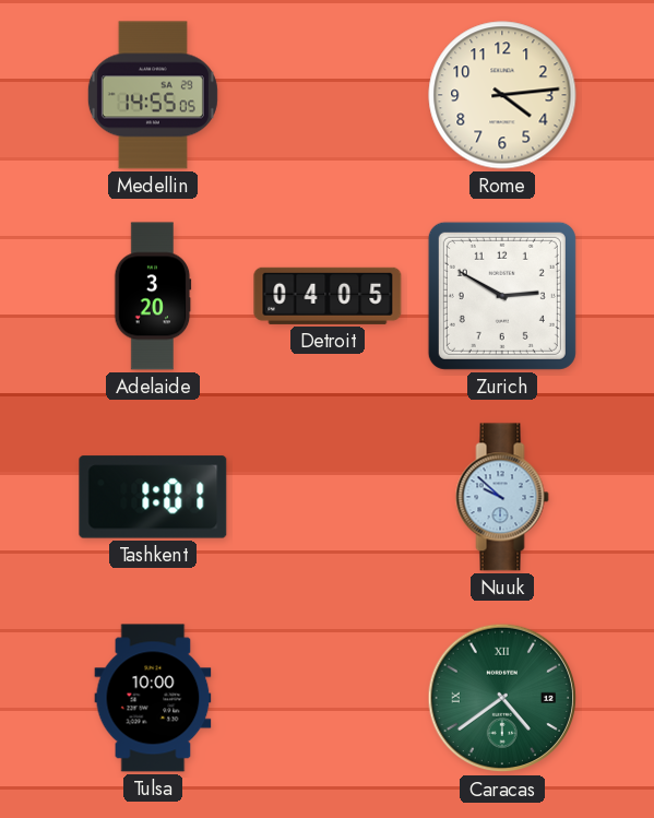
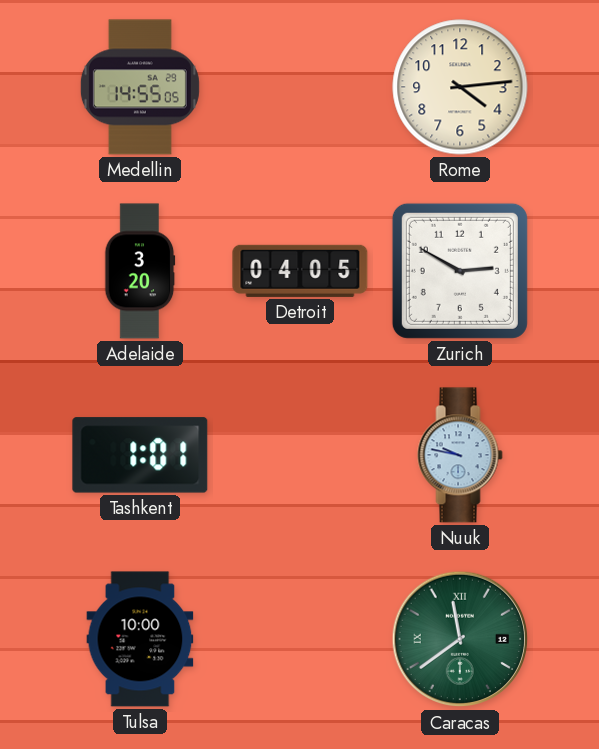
Nuuk: 9:52 -> 9:47 (460, 455)
Caracas: 4:39 -> 11:39 (460, 639)
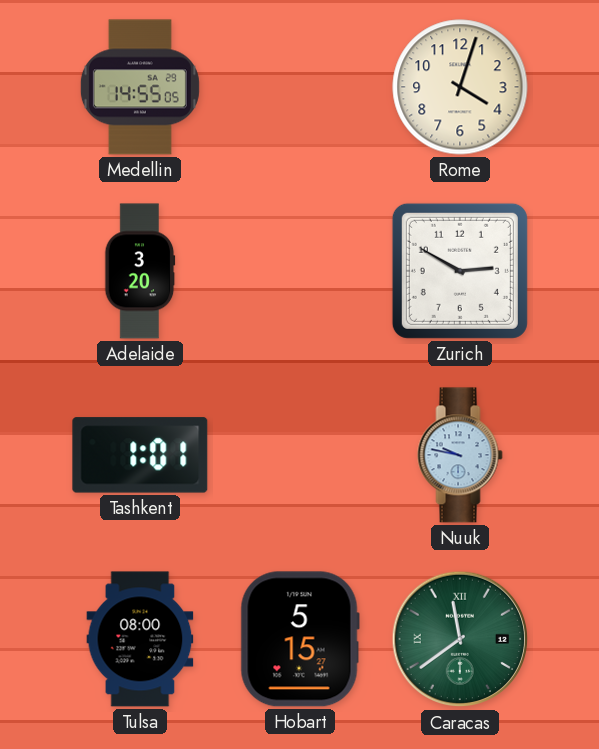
Rome: 4:14 -> 4:03 (460, 87)
Detroit: 04:05 -> none (300, 271)
Tulsa: 10:00 -> 08:00 (140, 639)
Hobart: none -> 5:15 (300, 639)
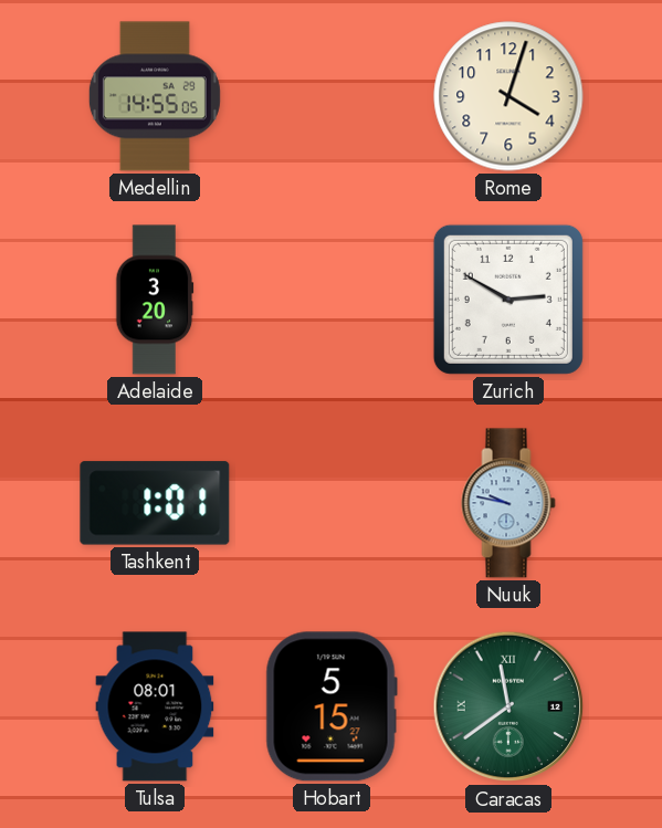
Tulsa: 08:00 -> 08:01 (155, 706)
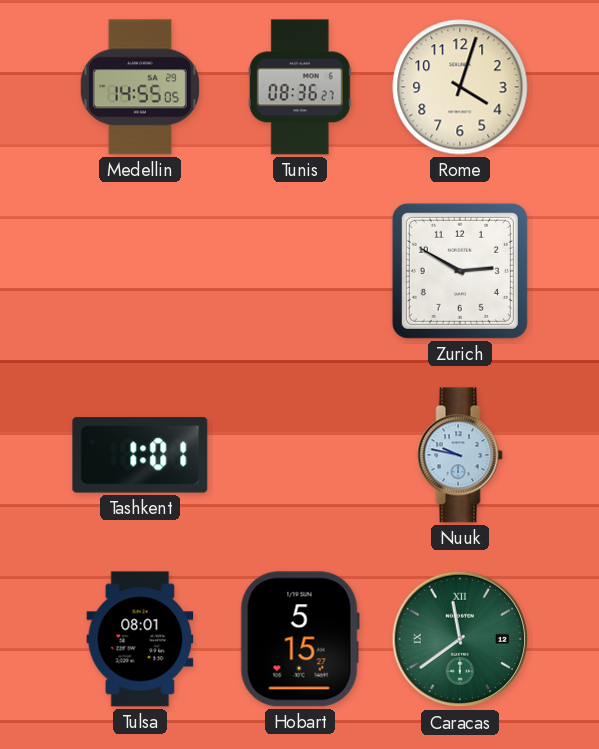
Tunis: none -> 08:36 (300, 87)
Adelaide: 3:20 -> none (155, 300)
